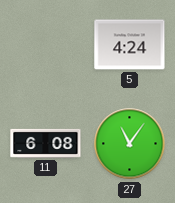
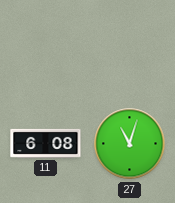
5: 4:24 -> none (130, 45)
27: 11:06 -> 11:03 (130, 144)
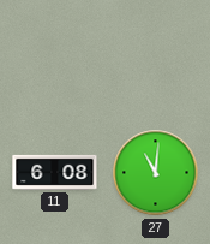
27: 11:03 -> 11:01 (156, 173)
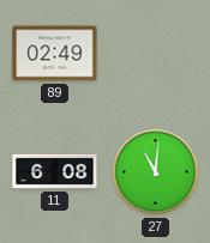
89: none -> 02:49 (55, 54)
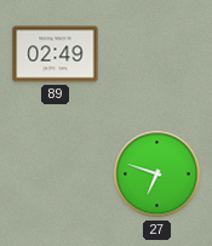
11: 6:08 -> none (55, 171)
27: 11:01 -> 6:48 (157, 175)
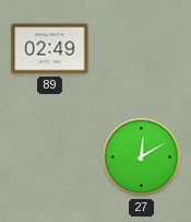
27: 6:48 -> 12:10 (142, 157)
